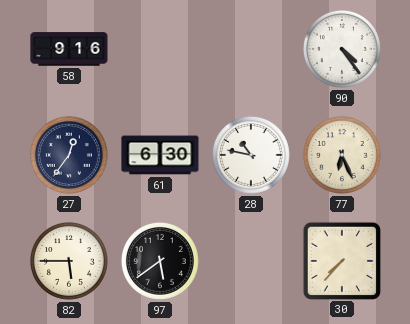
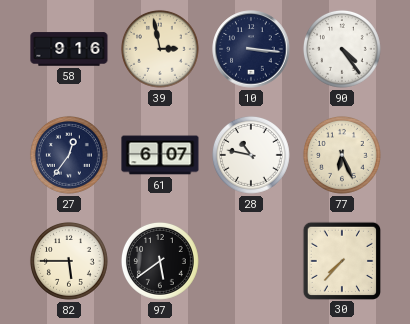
39: none -> 2:58 (160, 49)
10: none -> 3:16 (251, 49)
61: 6:30 -> 6:07 (160, 155)
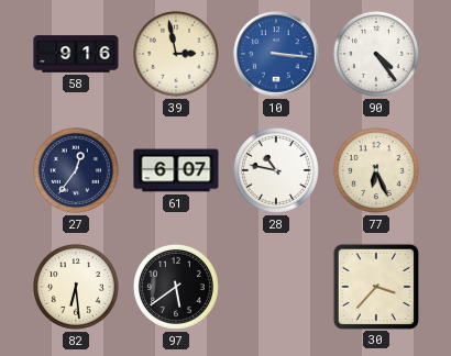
10 dial: navy -> blue (276, 54)
82: 5:45 -> 6:29 (76, 287)
30: 7:37 -> 3:37 (375, 286)
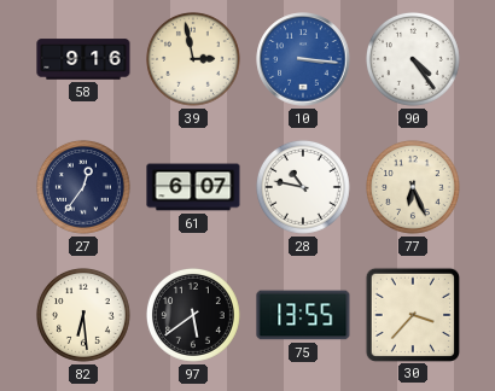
75: none -> 13:55 (303, 315)
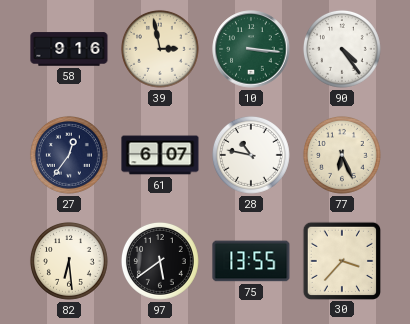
10 dial: blue -> green (251, 49)
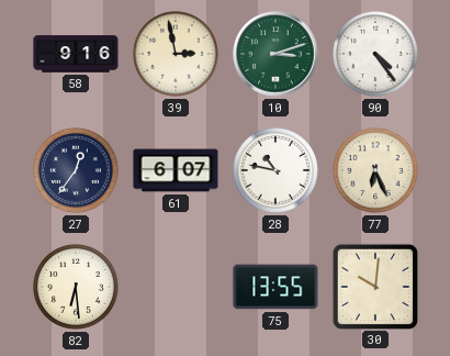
10: 3:16 -> 3:12 (275, 54)
97: 5:39 -> none (160, 261)
30: 3:37 -> 10:01 (374, 286)
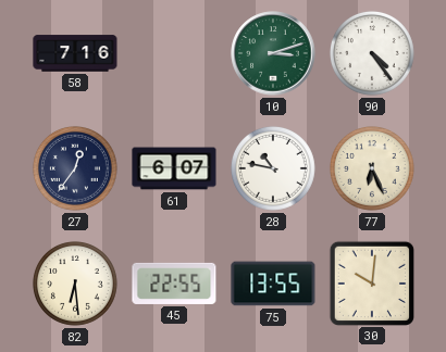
58: 9:16 -> 7:16 (75, 53)
39: 2:58 -> none (176, 54)
45: none -> 22:55 (174, 284)
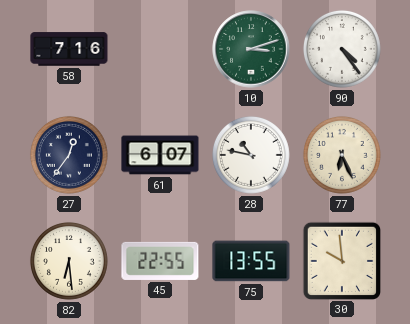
30: 10:01 -> 9:59 (341, 260)
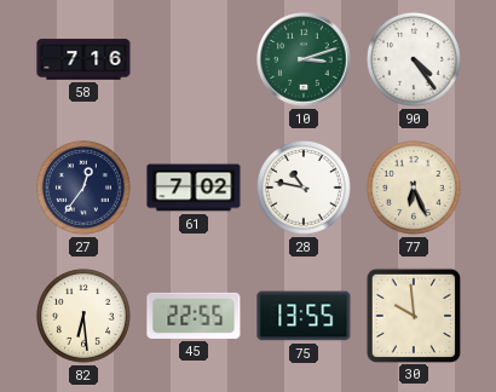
61: 6:07 -> 7:02 (194, 188)
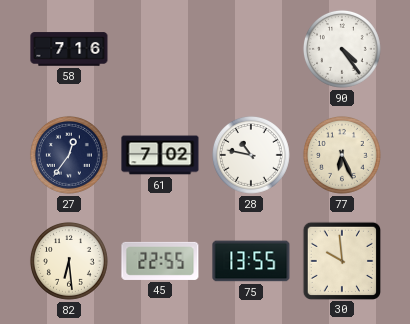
10: 3:12 -> none (304, 59)
